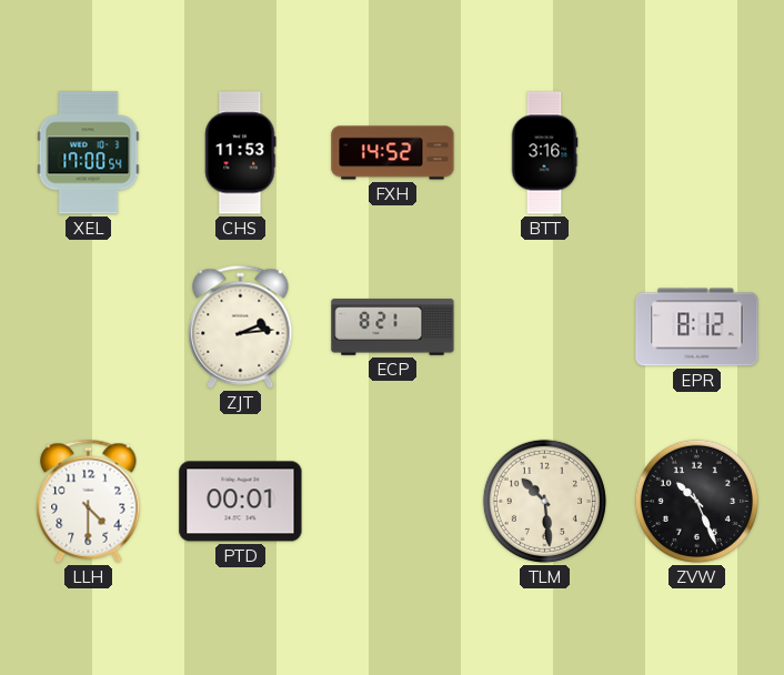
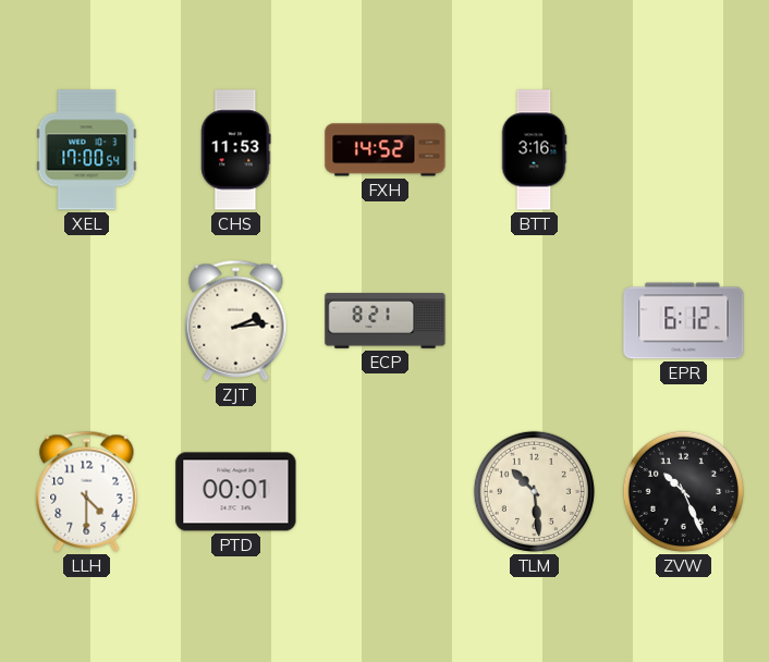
EPR: 8:12 -> 6:12 (684, 321)
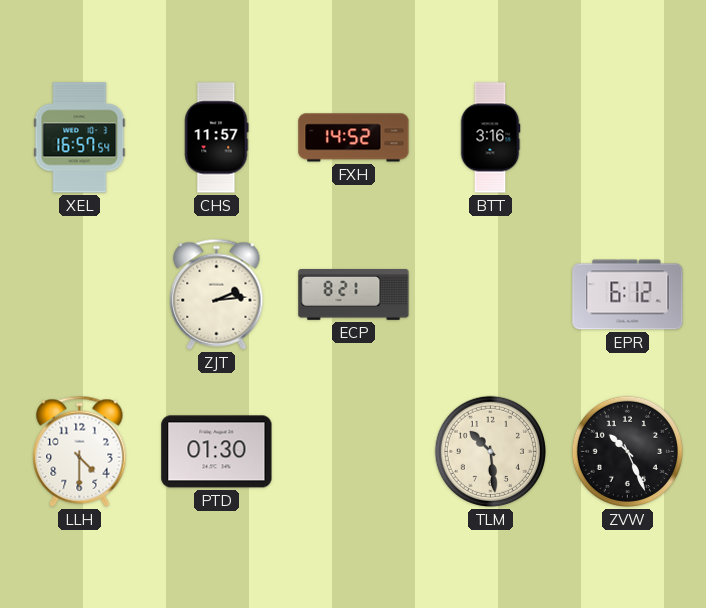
XEL: 17:00 -> 16:57 (80, 138)
CHS: 11:53 -> 11:57 (217, 138)
PTD: 00:01 -> 01:30 (217, 452)
